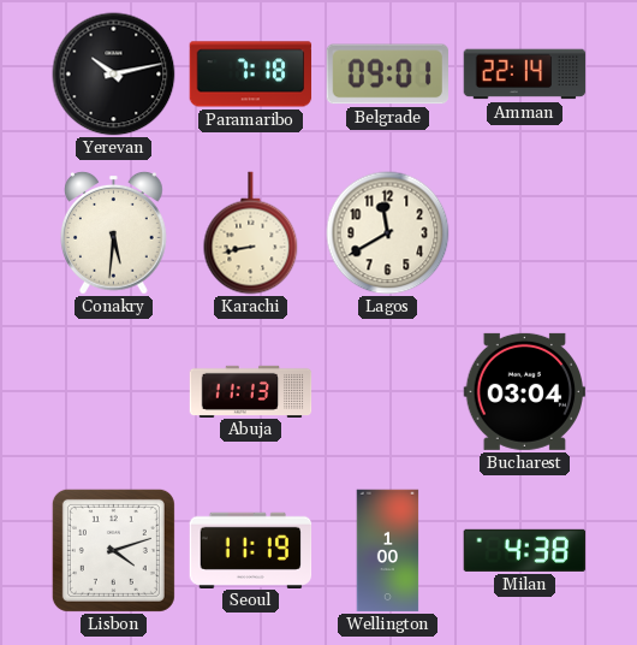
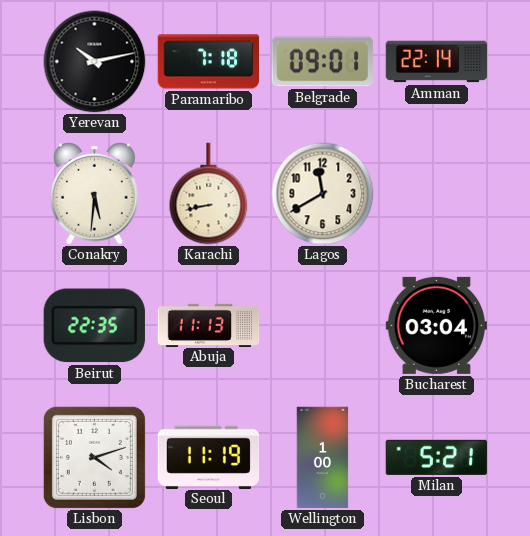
Beirut: none -> 22:35 (94, 326)
Milan: 4:38 -> 5:21 (437, 457)
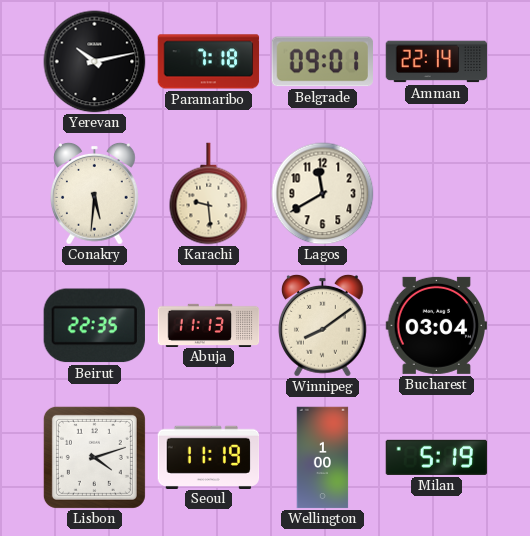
Karachi: 8:43 -> 9:29 (209, 194)
Winnipeg: none -> 8:09 (323, 326)
Milan: 5:21 -> 5:19 (437, 457)
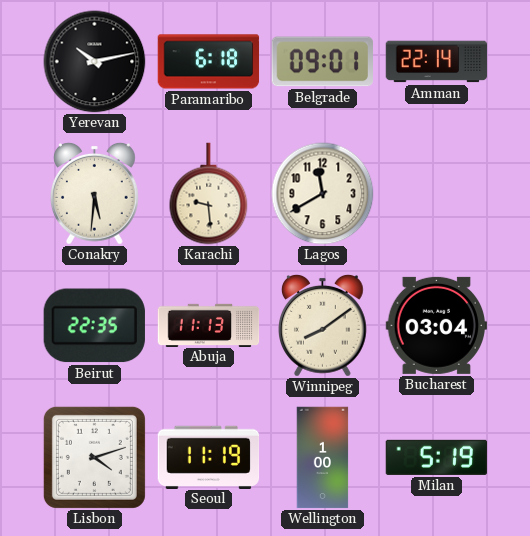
Paramaribo: 7:18 -> 6:18 (209, 62)
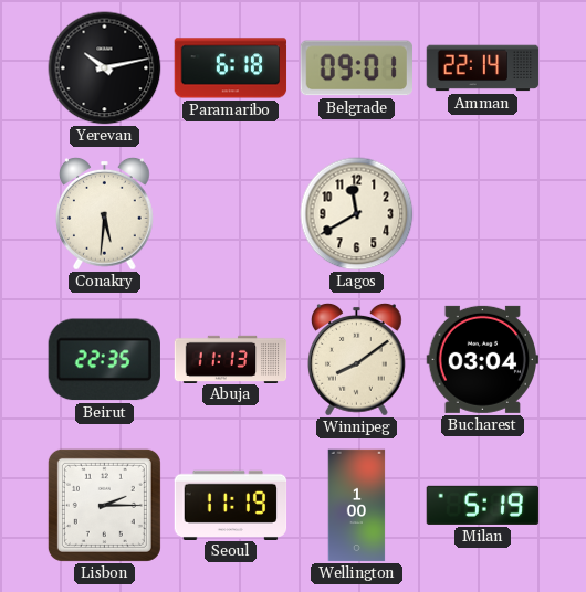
Karachi: 9:29 -> none (209, 194)
Lisbon: 4:12 -> 2:15 (104, 505)
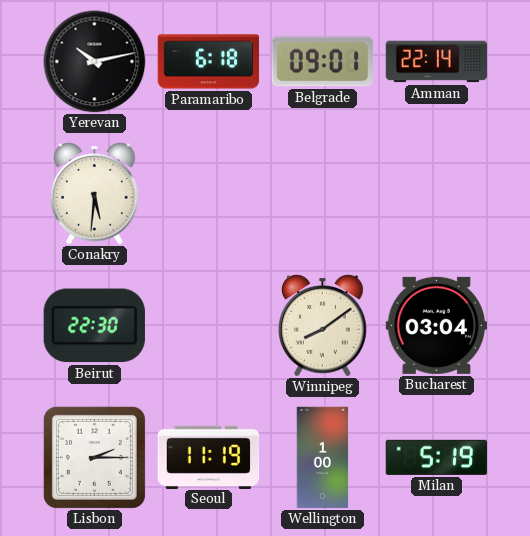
Lagos: 11:40 -> none (357, 214)
Beirut: 22:35 -> 22:30 (94, 326)
Abuja: 11:13 -> none (231, 359)
